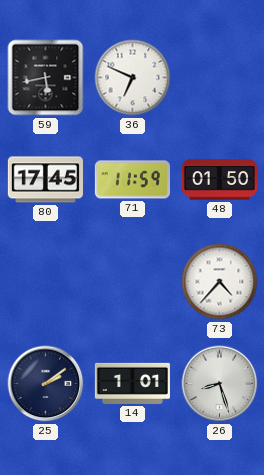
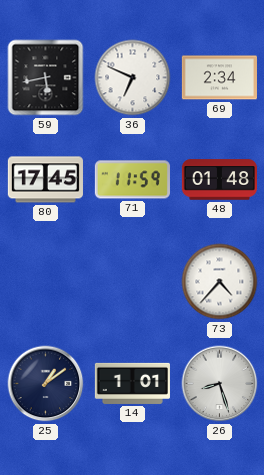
69: none -> 2:34 (219, 78)
48: 01:50 -> 01:48 (219, 180)
25: 2:09 -> 1:09 (46, 384)
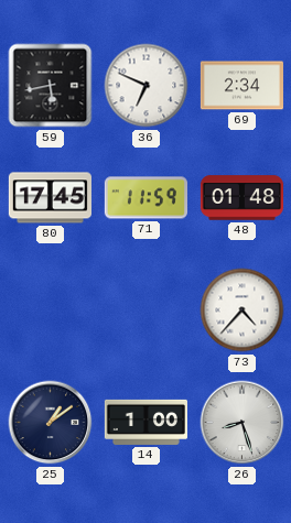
14: 1:01 -> 1:00 (145, 422)
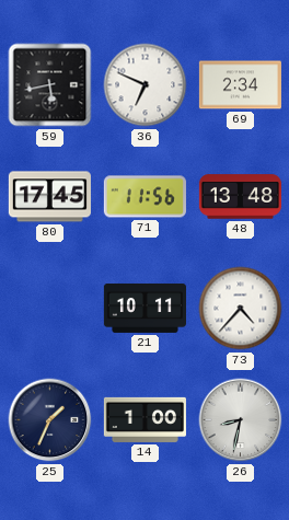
71: 11:59 -> 11:56 (144, 197)
48: 01:48 -> 13:48 (240, 197)
21: none -> 10:11 (144, 308)
25: 1:09 -> 1:34 (50, 420)
26: 8:27 -> 8:32 (241, 420)
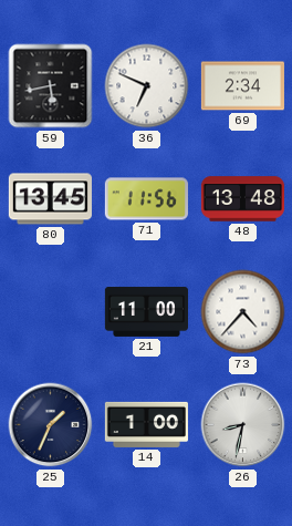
80: 17:45 -> 13:45 (50, 199)
21: 10:11 -> 11:00 (146, 311)
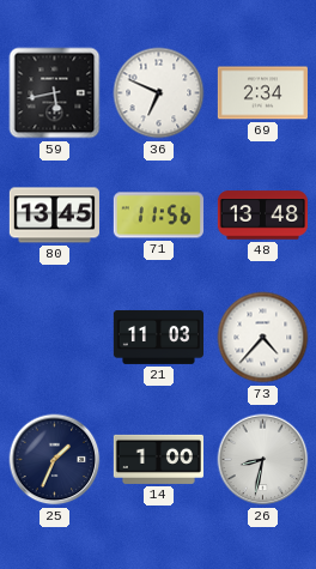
21: 11:00 -> 11:03 (158, 337)
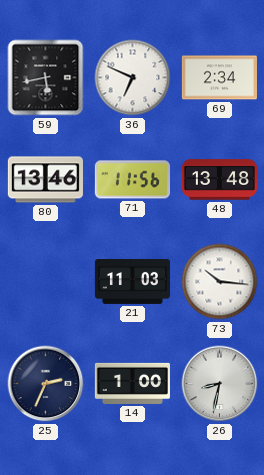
80: 13:45 -> 13:46 (45, 180)
73: 4:37 -> 10:16 (220, 282)
25: 1:34 -> 2:34 (46, 384)
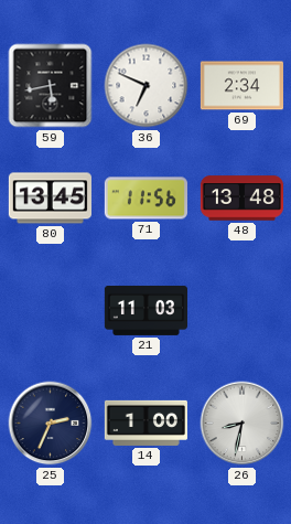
80: 13:46 -> 13:45 (50, 199)
73: 10:16 -> none (220, 282)
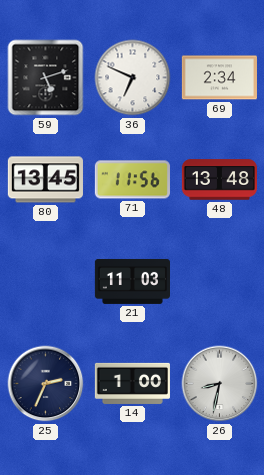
59: 5:43 -> 5:12 (46, 78)
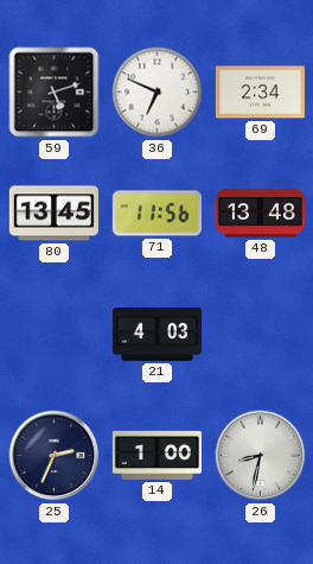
21: 11:03 -> 4:03 (156, 334)
